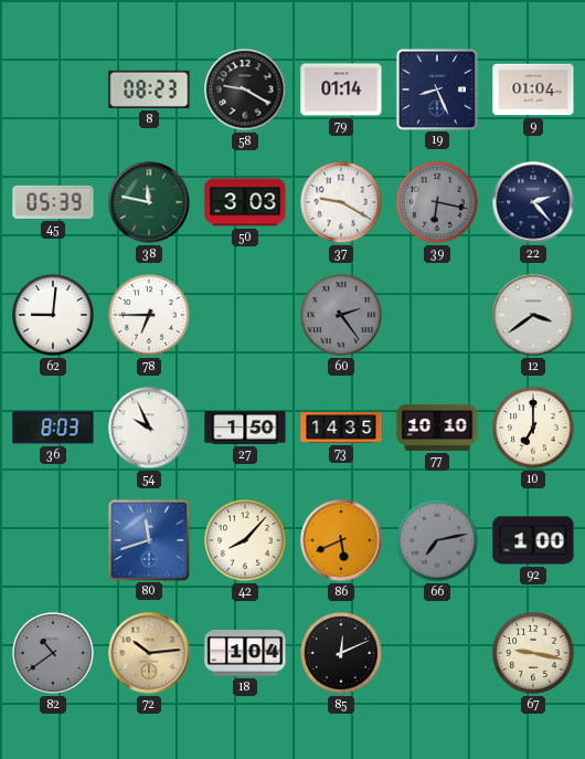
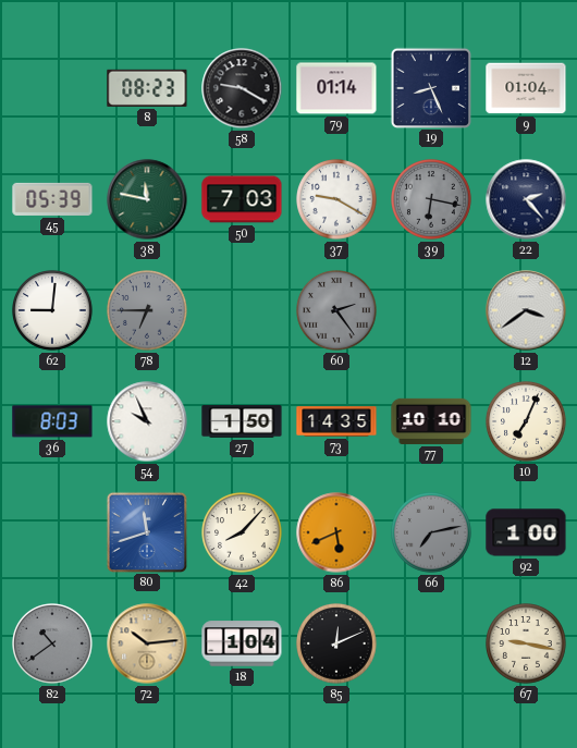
50: 3:03 -> 7:03 (242, 199)
78 dial: white -> grey (148, 311)
10: 7:00 -> 7:04 (527, 422)
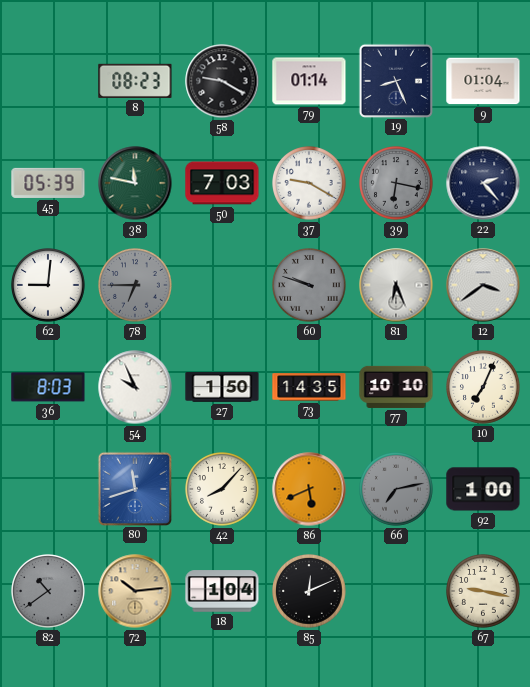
60: 2:24 -> 9:48 (310, 286)
81: none -> 6:26 (396, 285)
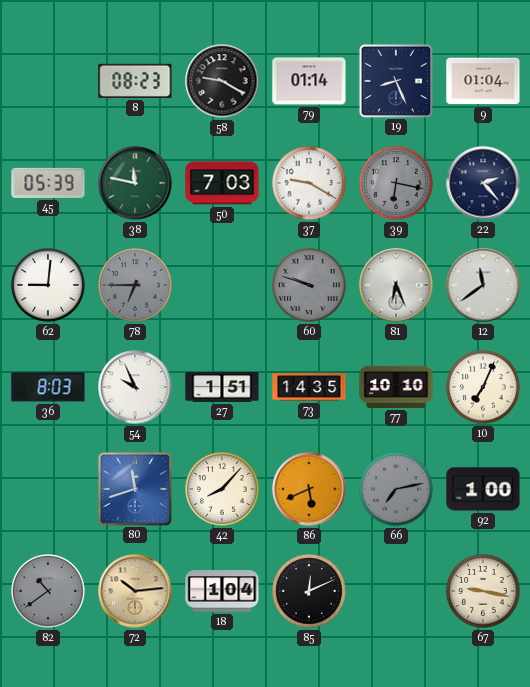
12: 3:39 -> 11:39 (483, 285)
27: 1:50 -> 1:51 (222, 387)
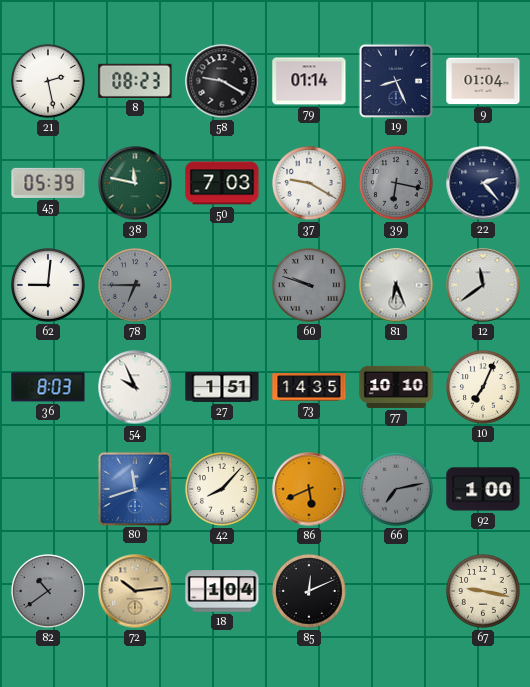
21: none -> 2:28 (49, 82)
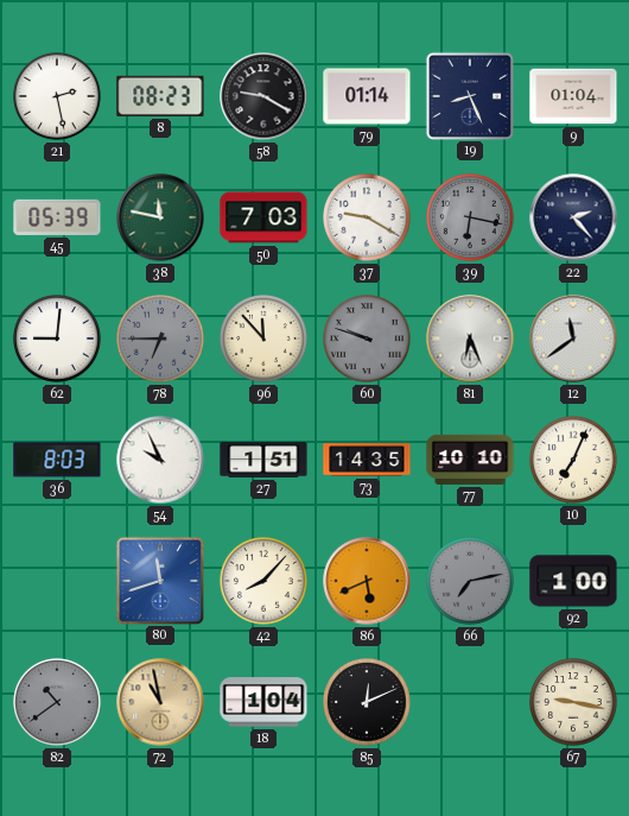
96: none -> 11:53 (265, 340)
72: 10:14 -> 10:58 (160, 702)
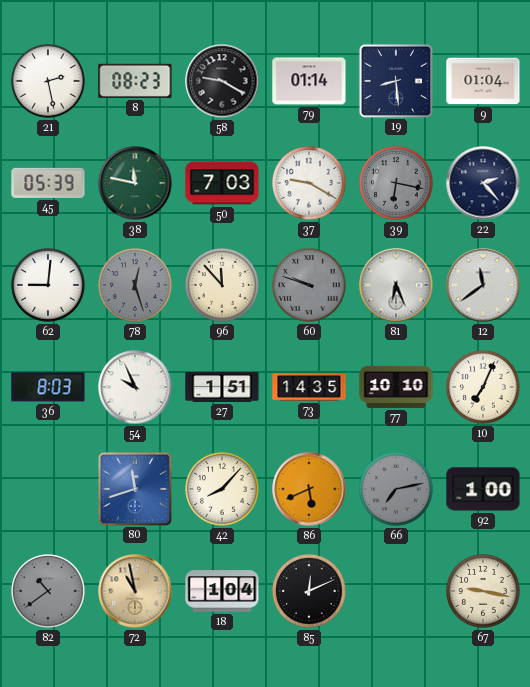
19: 8:26 -> 8:29 (395, 80)
78: 6:45 -> 12:27 (136, 286)
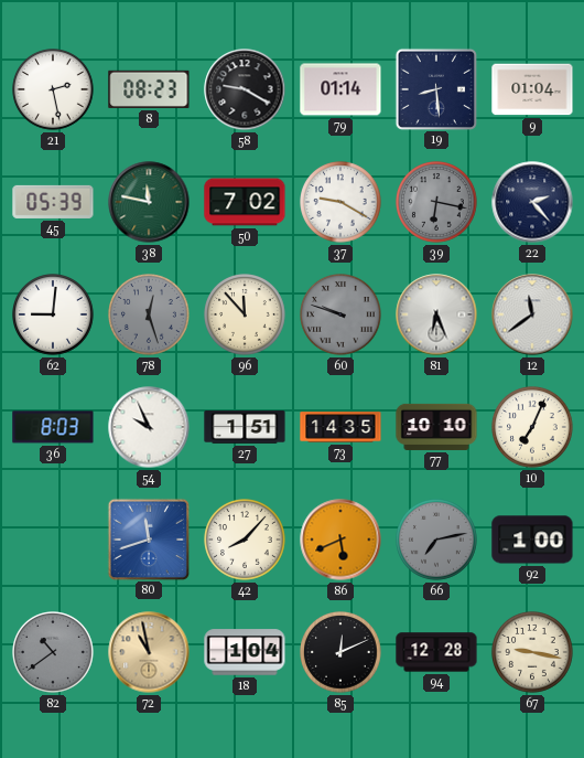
50: 7:03 -> 7:02 (245, 202)
94: none -> 12:28 (436, 652)
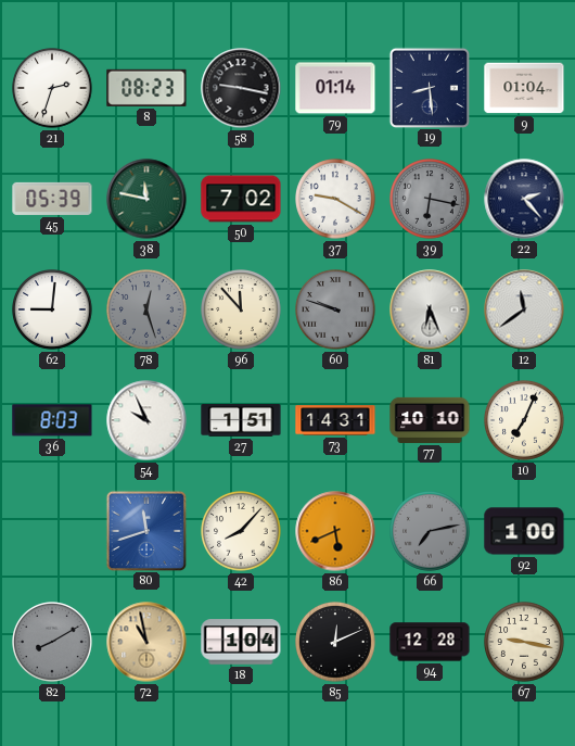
21: 2:28 -> 2:33 (53, 89)
58: 9:20 -> 9:17 (241, 88)
73: 14:35 -> 14:31 (335, 420)
82: 10:39 -> 8:10 (53, 643)
